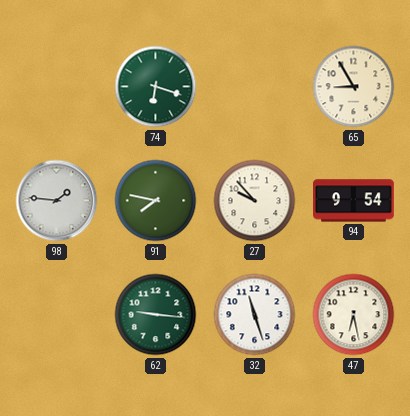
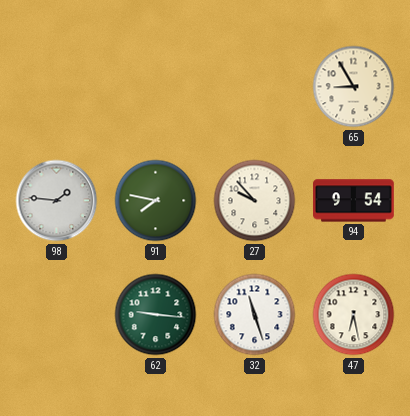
74: 6:18 -> none (156, 87)
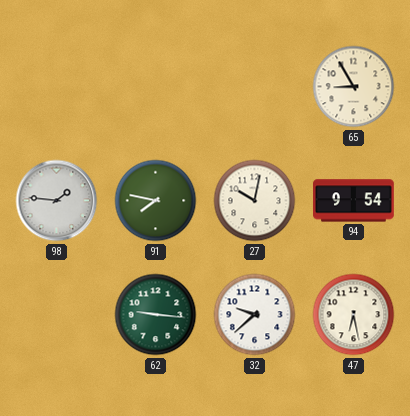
27: 9:53 -> 10:02 (255, 201)
32: 11:27 -> 9:38 (255, 315)
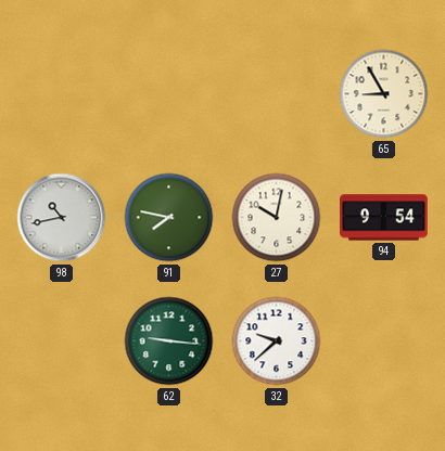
98: 1:46 -> 10:43 (62, 218)
47: 6:28 -> none (354, 315)
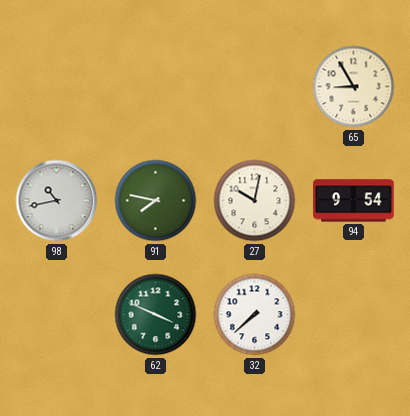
62: 9:16 -> 3:49 (156, 315)
32: 9:38 -> 7:38 (255, 315)
